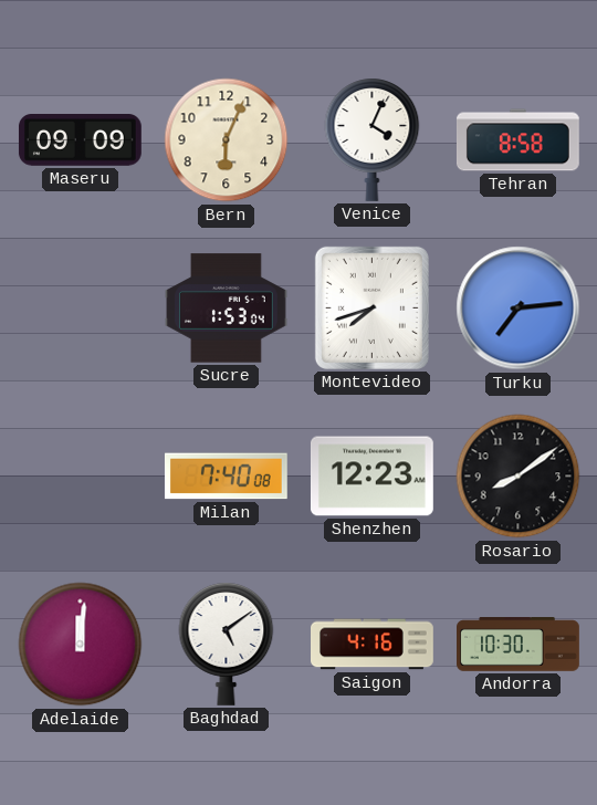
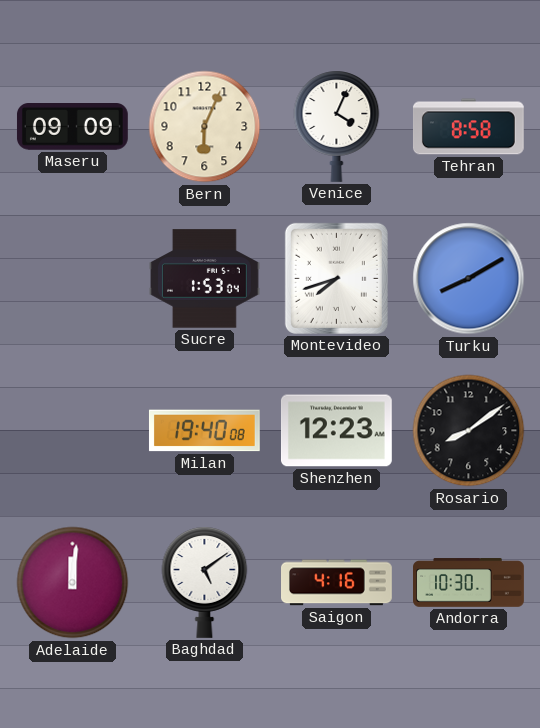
Turku: 7:14 -> 8:10 (469, 279)
Milan: 7:40 -> 19:40 (204, 431)
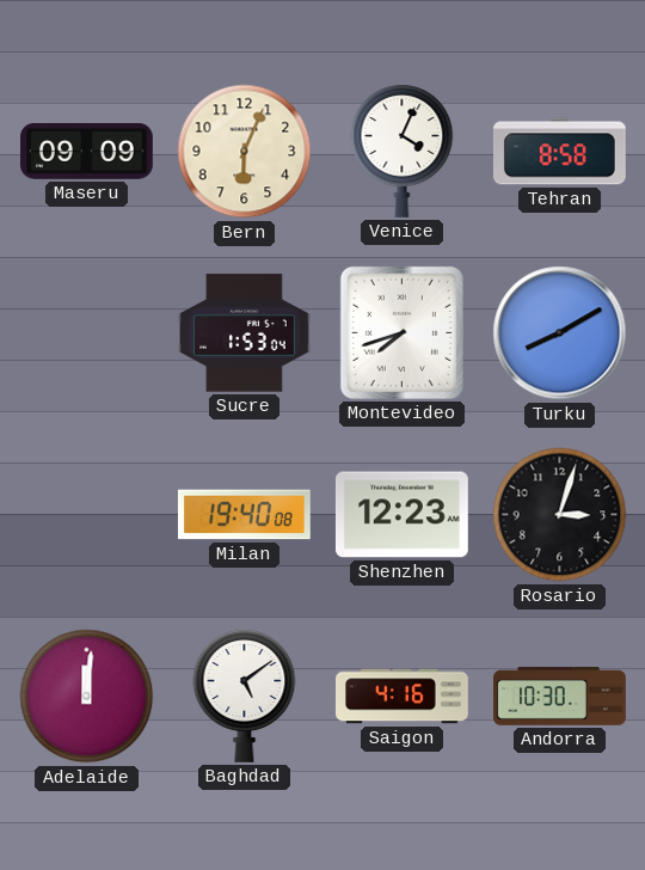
Rosario: 8:09 -> 3:03 (560, 515)
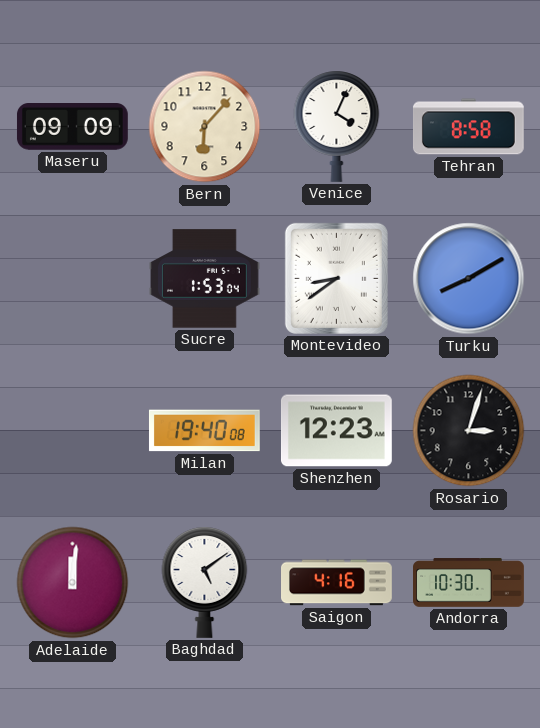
Bern: 6:04 -> 6:07 (205, 127)
Montevideo: 7:42 -> 8:39 (336, 278)
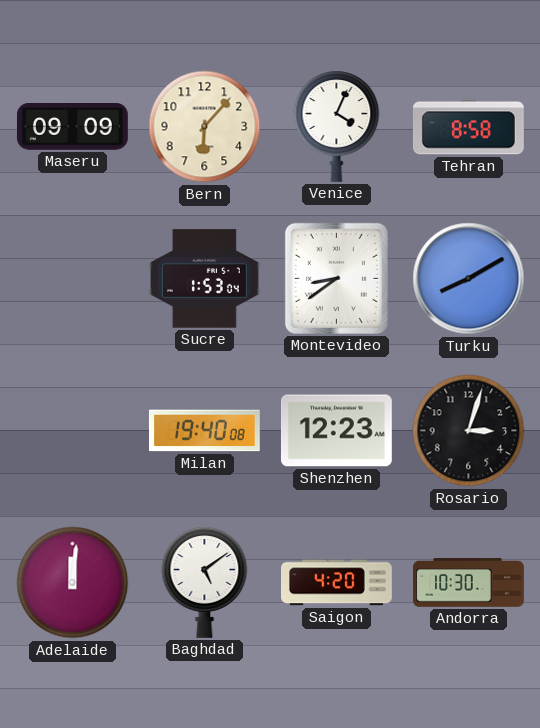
Saigon: 4:16 -> 4:20 (337, 583)
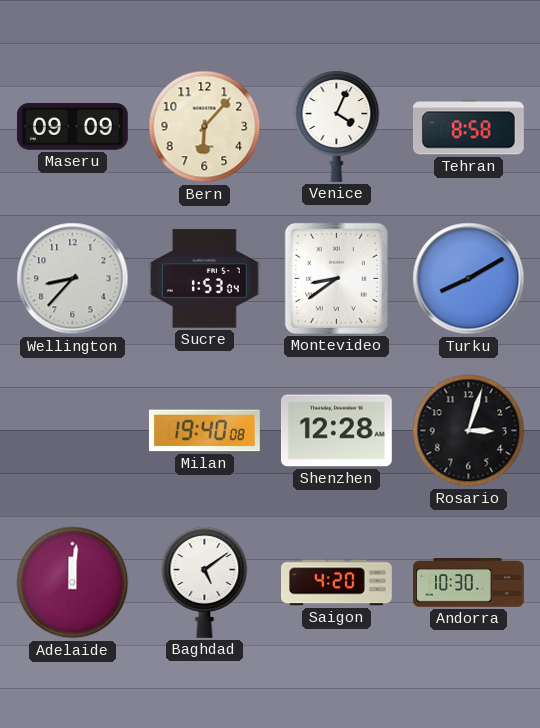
Wellington: none -> 8:37 (73, 279)
Shenzhen: 12:23 -> 12:28 (336, 431)
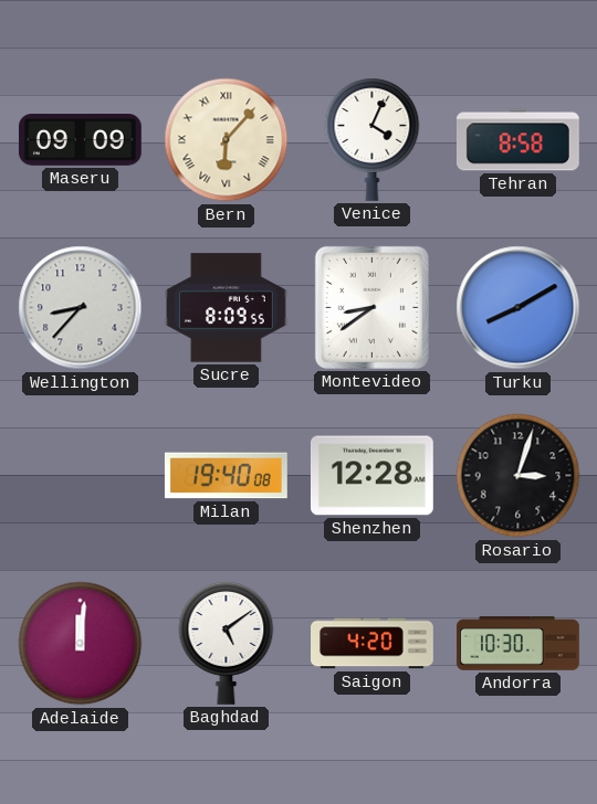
Bern numerals: Arabic -> Roman (227, 140)
Sucre: 1:53 -> 8:09 (227, 308)
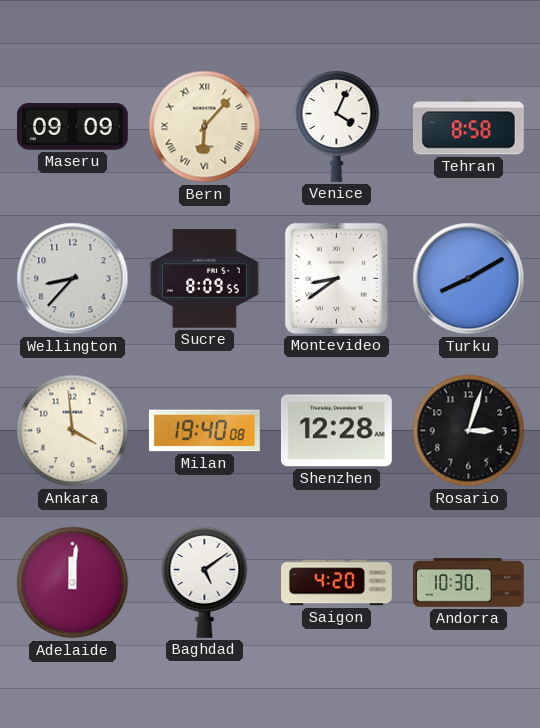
Ankara: none -> 3:59 (73, 431)
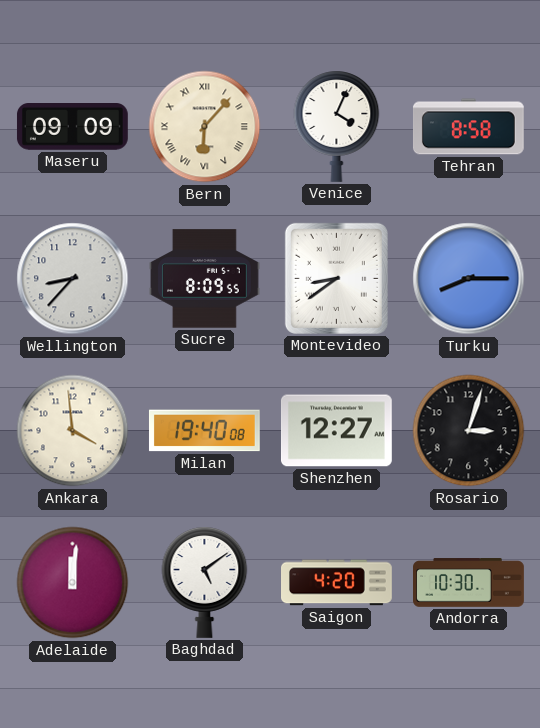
Turku: 8:10 -> 8:15 (469, 279)
Shenzhen: 12:28 -> 12:27 (336, 431)
